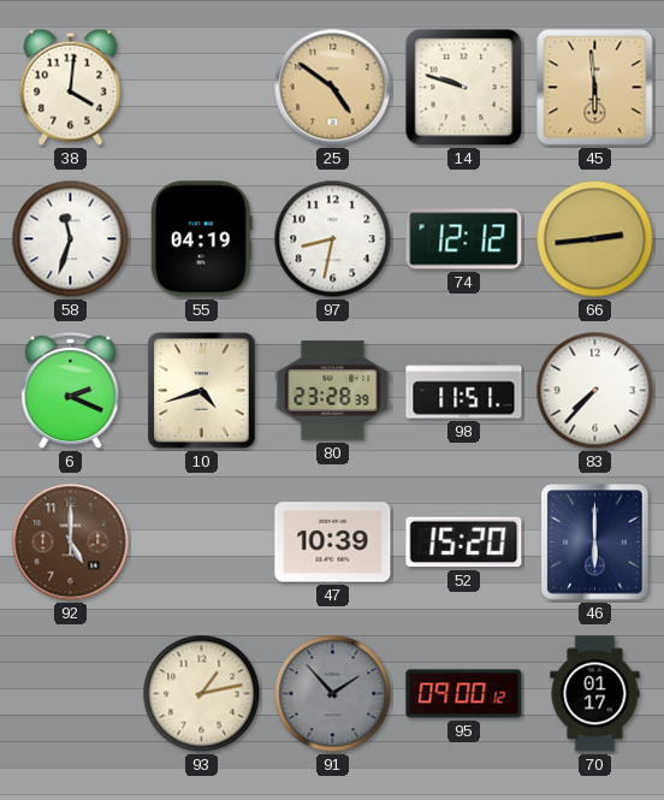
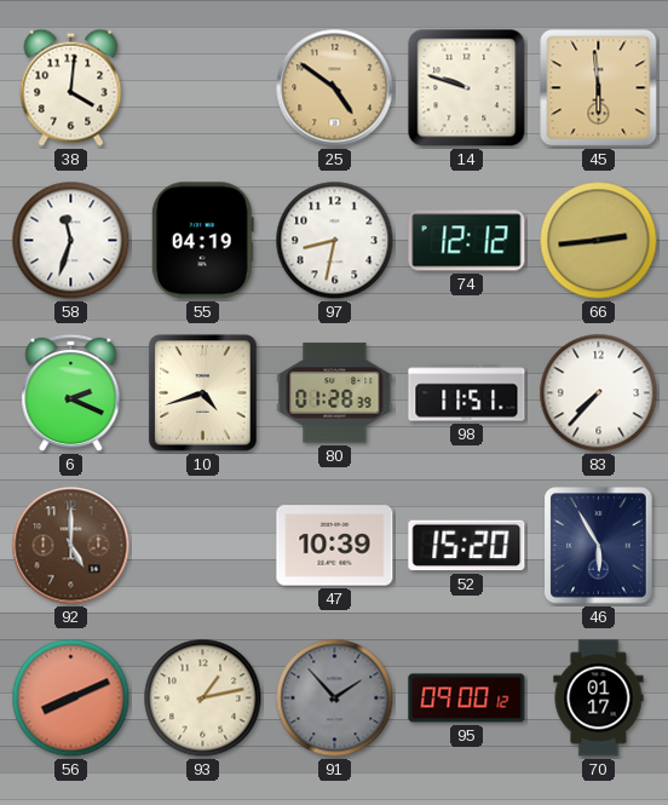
80: 23:28 -> 01:28 (335, 393)
46: 6:00 -> 5:55 (599, 546)
56: none -> 8:11 (71, 698)
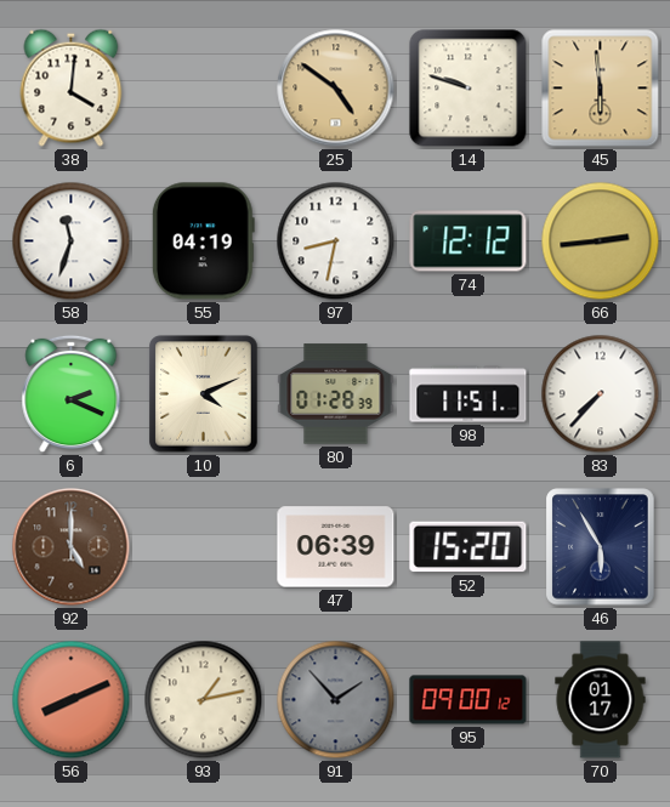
10: 4:42 -> 4:11 (204, 394)
47: 10:39 -> 06:39 (336, 547)
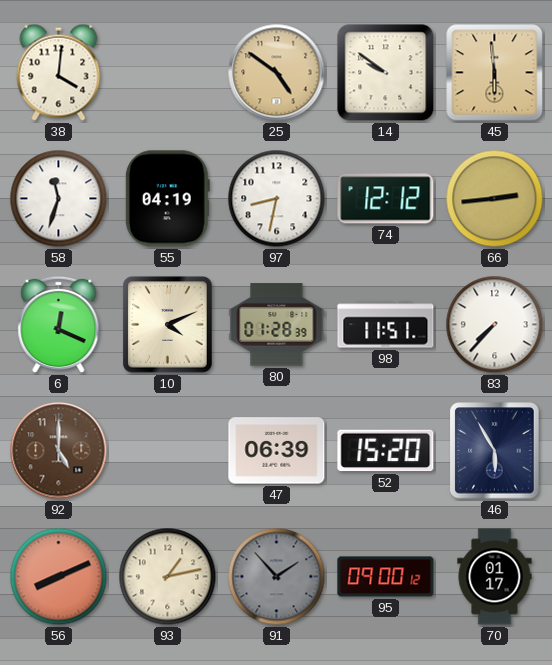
14: 9:48 -> 9:51 (386, 73)
6: 2:19 -> 12:19 (59, 325)
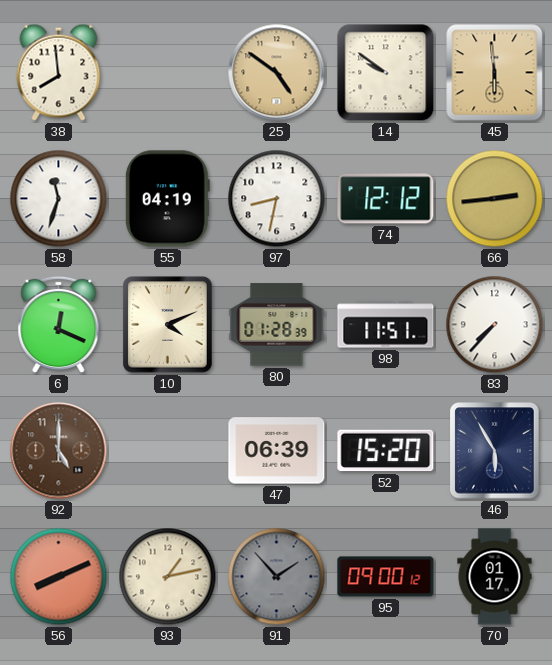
38: 4:01 -> 7:59 (59, 72)
